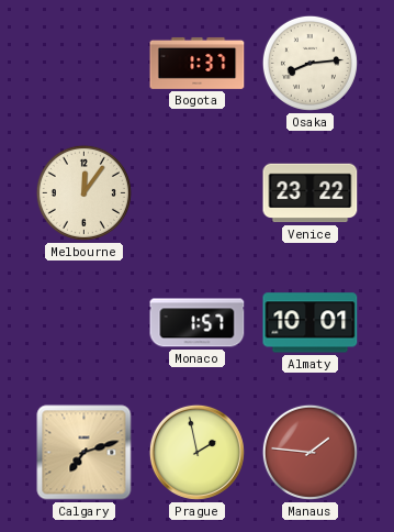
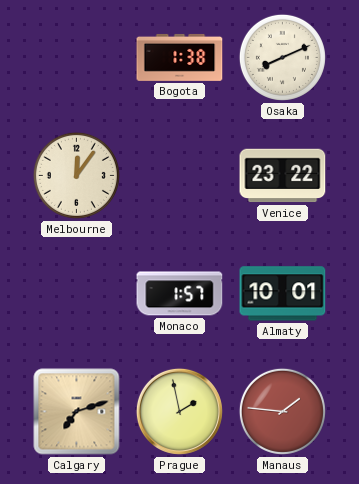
Bogota: 1:37 -> 1:38 (180, 57)
Osaka: 8:14 -> 8:11 (282, 57)
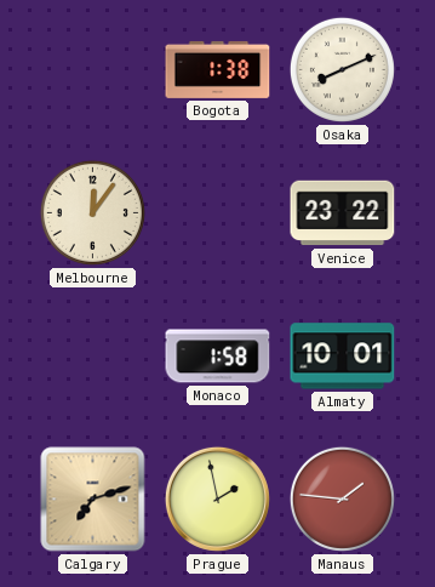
Monaco: 1:57 -> 1:58 (218, 357)
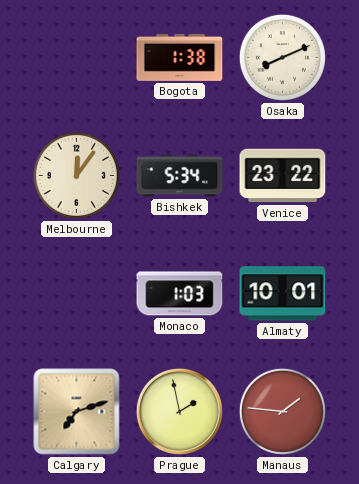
Bishkek: none -> 5:34 (180, 176)
Monaco: 1:58 -> 1:03 (180, 294)
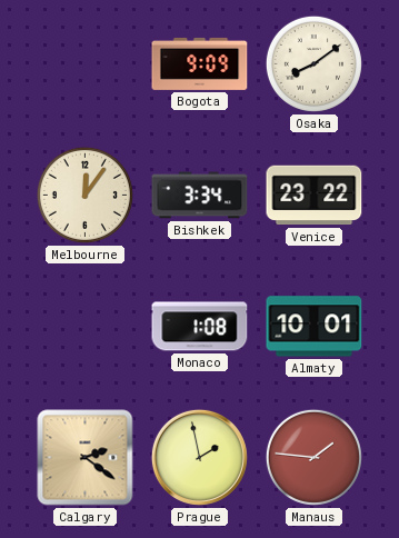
Bogota: 1:38 -> 9:09 (200, 63)
Osaka: 8:11 -> 8:09 (313, 63)
Bishkek: 5:34 -> 3:34 (200, 196)
Monaco: 1:03 -> 1:08 (200, 327)
Calgary: 7:12 -> 2:21 (86, 458)
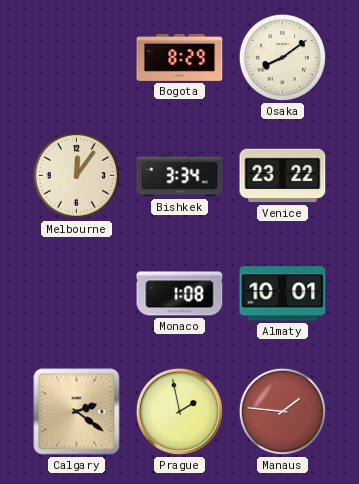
Bogota: 9:09 -> 8:29 (180, 57)
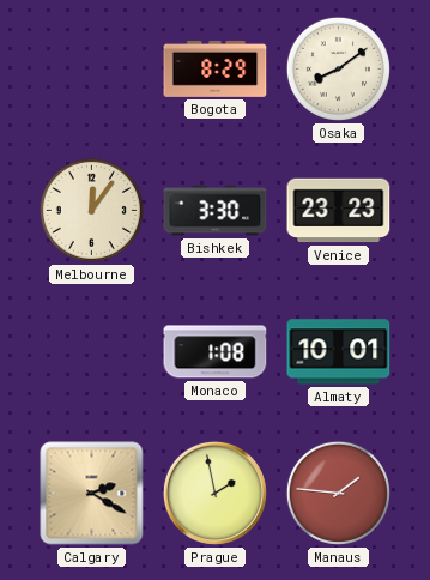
Bishkek: 3:34 -> 3:30 (216, 211)
Venice: 23:22 -> 23:23 (339, 211)
Calgary: 2:21 -> 2:20 (92, 494)
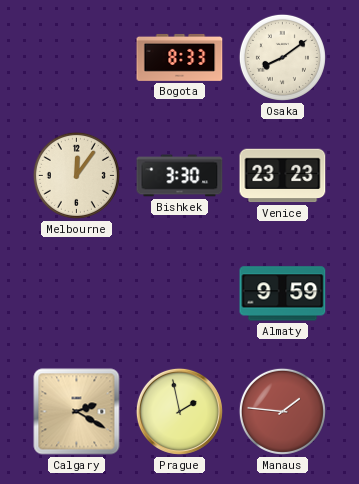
Bogota: 8:29 -> 8:33 (180, 57)
Monaco: 1:08 -> none (216, 352)
Almaty: 10:01 -> 9:59 (283, 294)
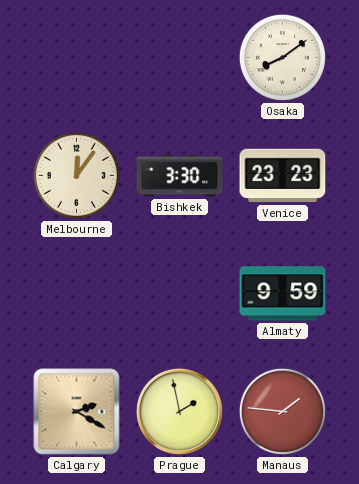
Bogota: 8:33 -> none (180, 57)
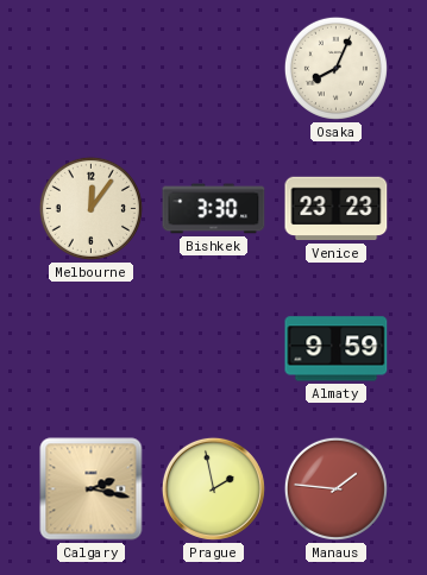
Osaka: 8:09 -> 8:04 (335, 68)
Calgary: 2:20 -> 2:17 (92, 489)
